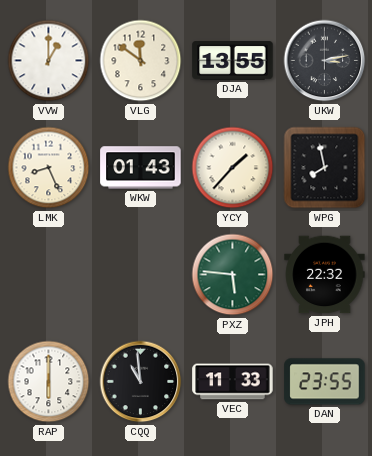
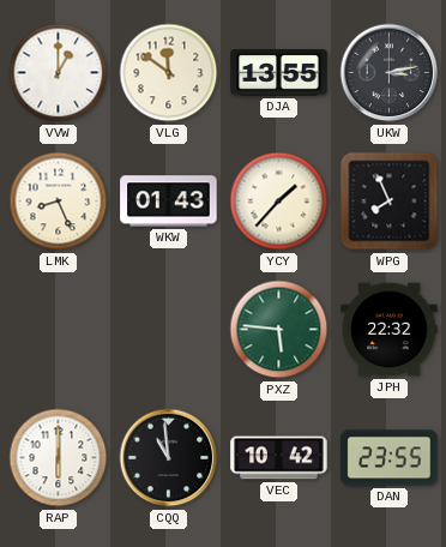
WPG: 7:58 -> 7:56 (390, 202)
VEC: 11:33 -> 10:42 (279, 458)
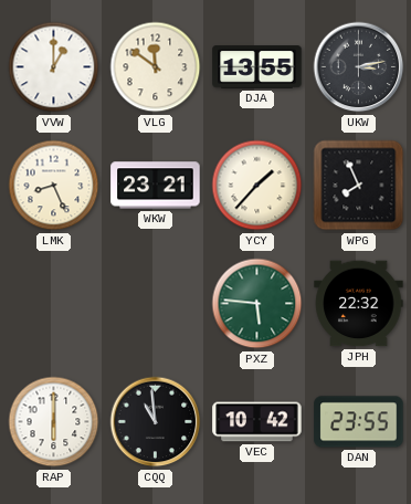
WKW: 01:43 -> 23:21 (156, 186)
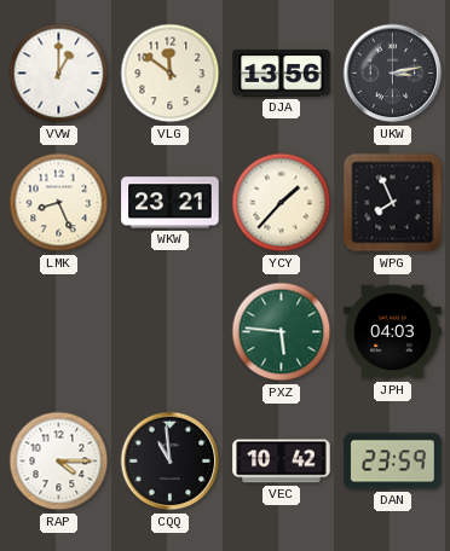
DJA: 13:55 -> 13:56 (282, 74)
JPH: 22:32 -> 04:03 (393, 332)
RAP: 6:00 -> 4:15 (59, 462)
DAN: 23:55 -> 23:59 (393, 462)
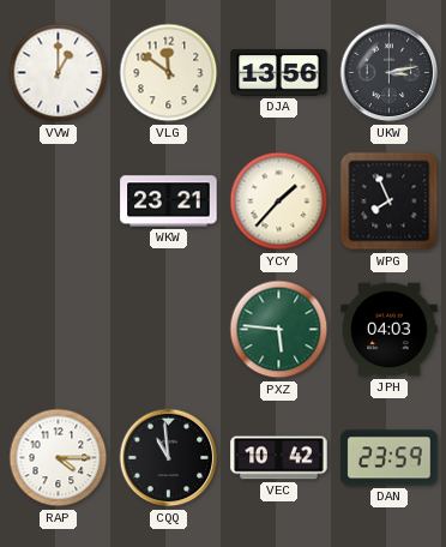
LMK: 8:26 -> none (59, 203)
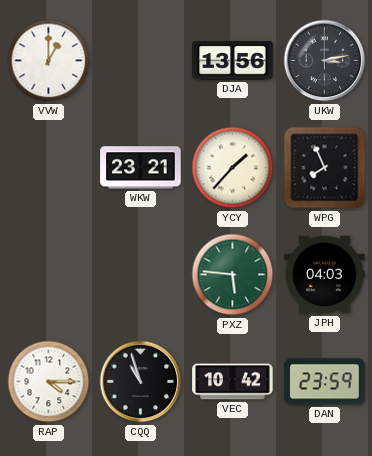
VLG: 11:51 -> none (169, 73)
CQQ: 10:59 -> 10:57 (141, 382)
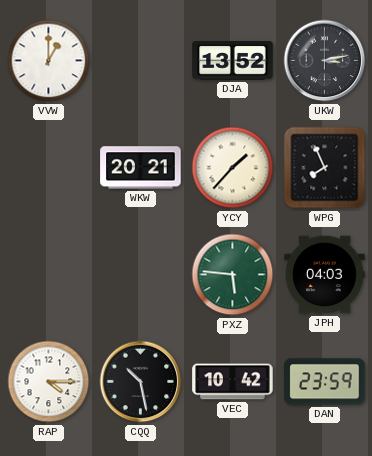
DJA: 13:56 -> 13:52 (233, 61)
WKW: 23:21 -> 20:21 (141, 168)
CQQ: 10:57 -> 10:28 (141, 382)
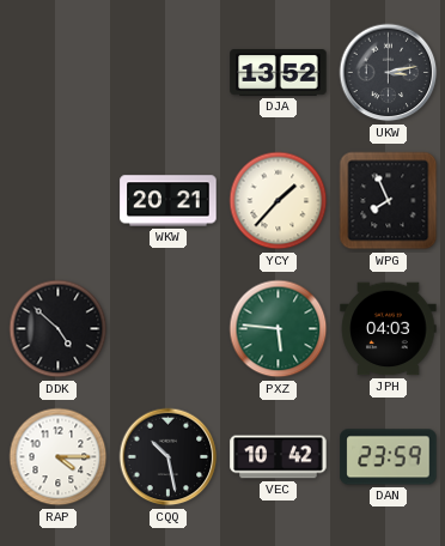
VVW: 1:00 -> none (49, 61)
DDK: none -> 4:52 (59, 329)
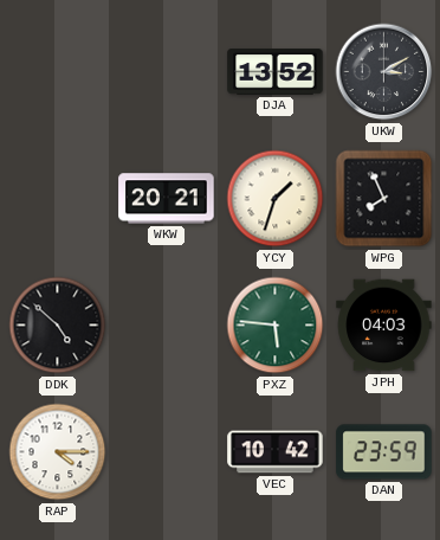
UKW: 3:13 -> 3:10 (384, 72)
YCY: 1:37 -> 1:33 (276, 199)
CQQ: 10:28 -> none (169, 457)
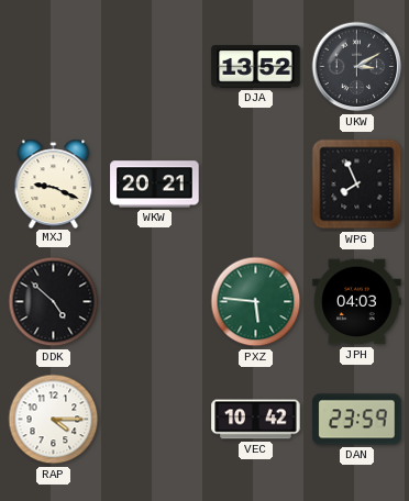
MXJ: none -> 9:19 (54, 183)
YCY: 1:33 -> none (276, 199)
